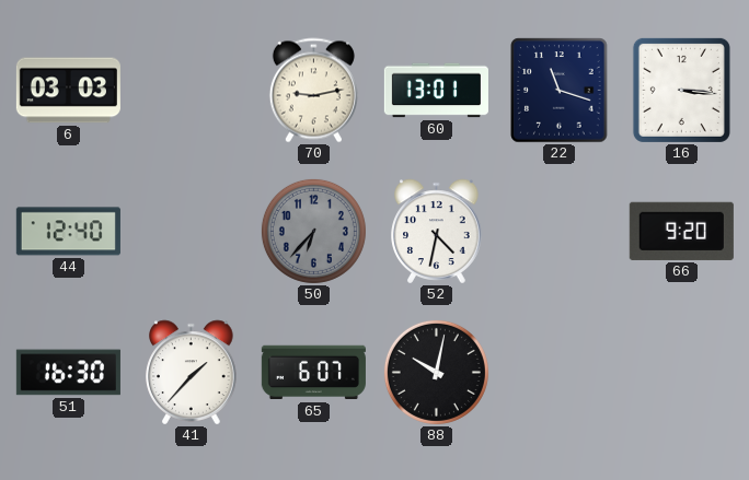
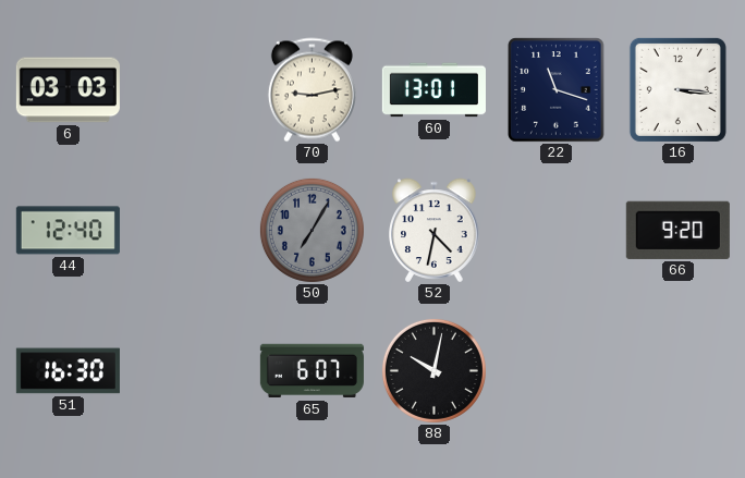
50: 6:37 -> 7:05 (312, 230)
41: 1:37 -> none (192, 373)
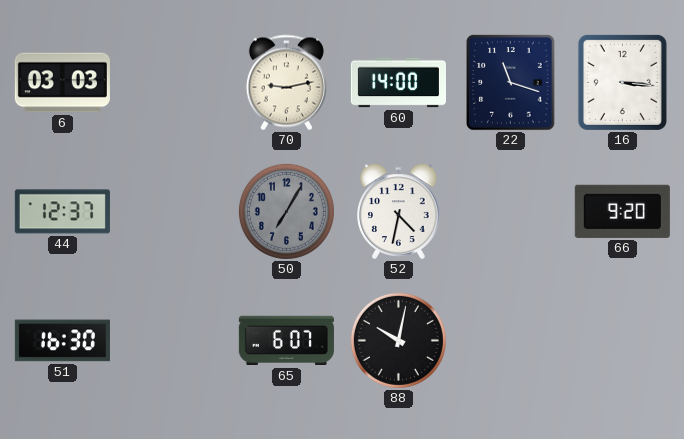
60: 13:01 -> 14:00 (398, 83)
44: 12:40 -> 12:37 (62, 212)
